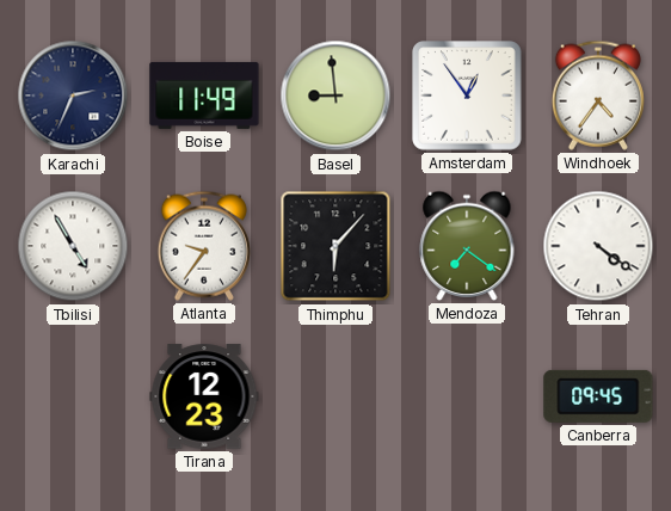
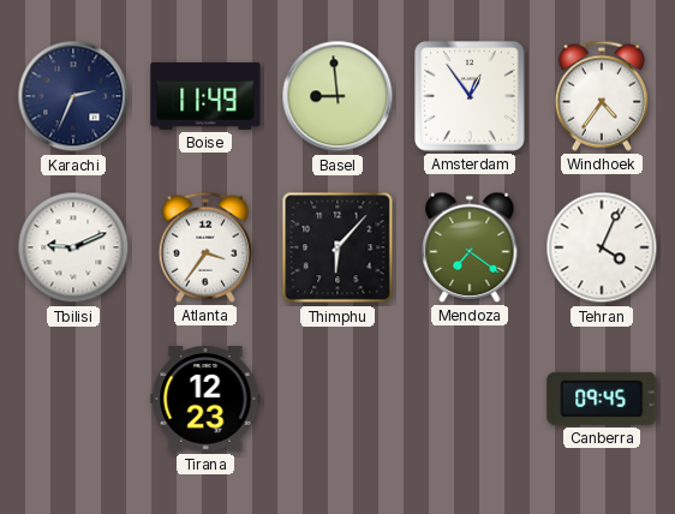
Tbilisi: 4:55 -> 9:11 (73, 247)
Atlanta: 9:36 -> 3:36 (205, 247)
Tehran: 4:21 -> 4:04 (602, 247)
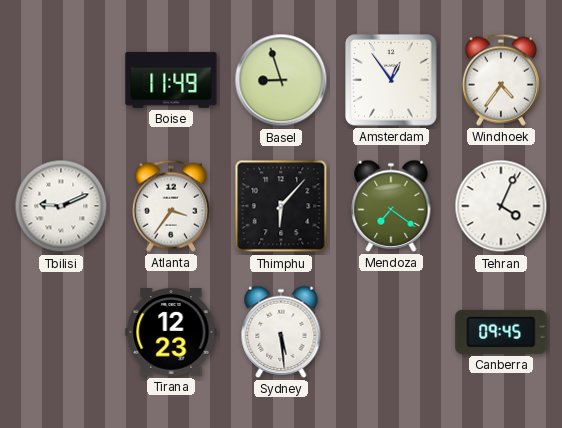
Karachi: 2:34 -> none (73, 96)
Basel: 8:59 -> 8:57 (281, 80)
Sydney: none -> 5:29 (281, 332)
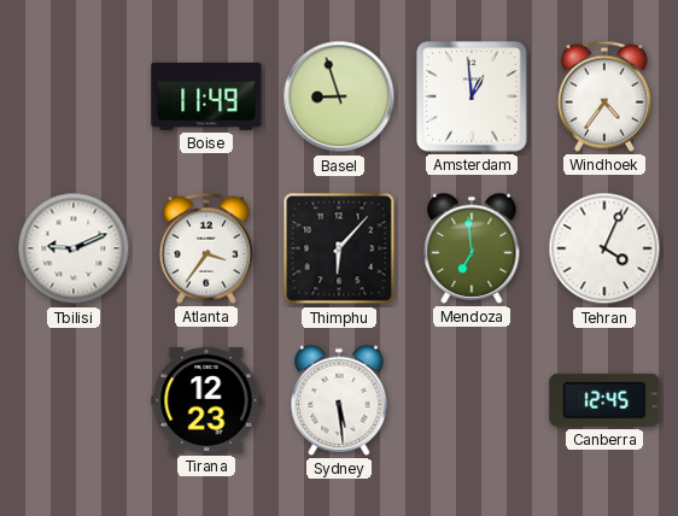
Amsterdam: 12:54 -> 12:59 (472, 96)
Mendoza: 7:21 -> 6:59 (472, 248)
Canberra: 09:45 -> 12:45 (604, 400)
